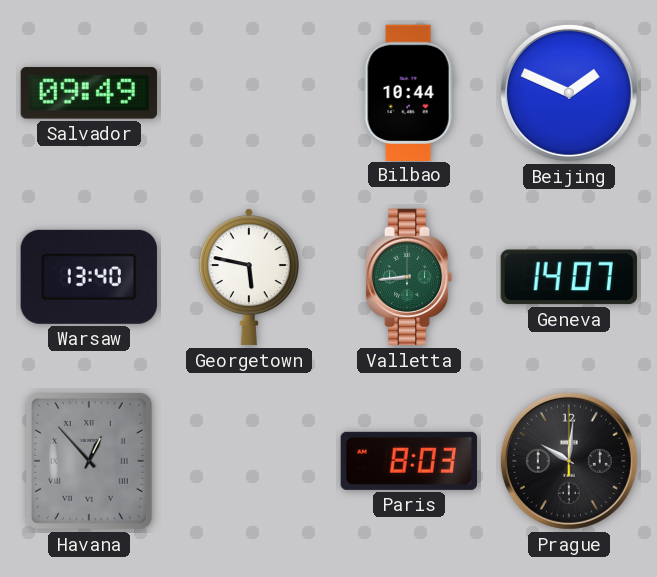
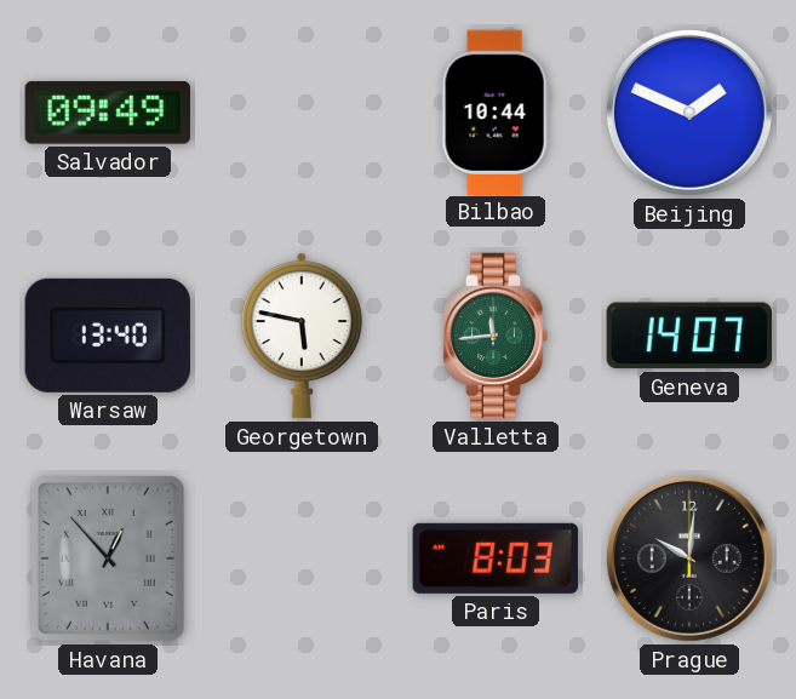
Valletta: 8:44 -> 11:44 (496, 336)
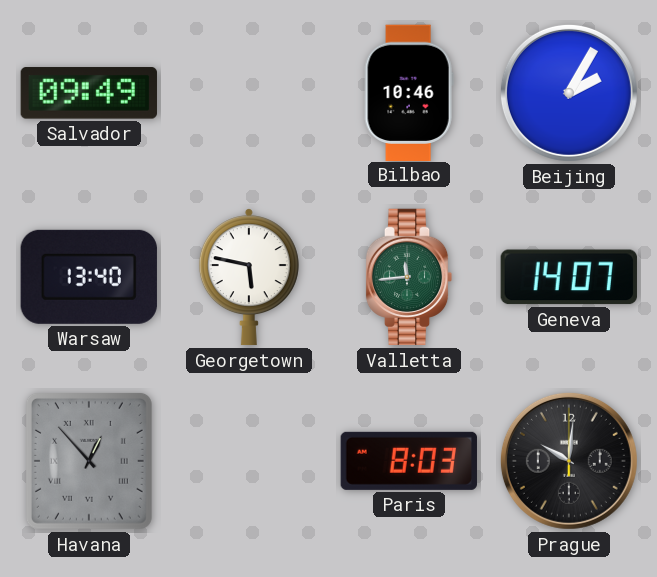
Bilbao: 10:44 -> 10:46 (409, 92)
Beijing: 1:49 -> 2:05 (569, 93)
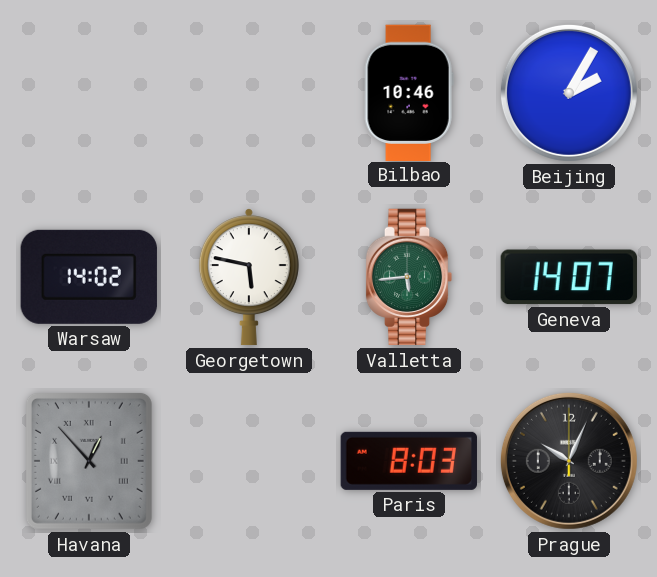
Salvador: 09:49 -> none (89, 93)
Warsaw: 13:40 -> 14:02 (89, 277)
Valletta: 11:44 -> 5:44 (409, 277)
Prague: 10:01 -> 10:04 (569, 461)
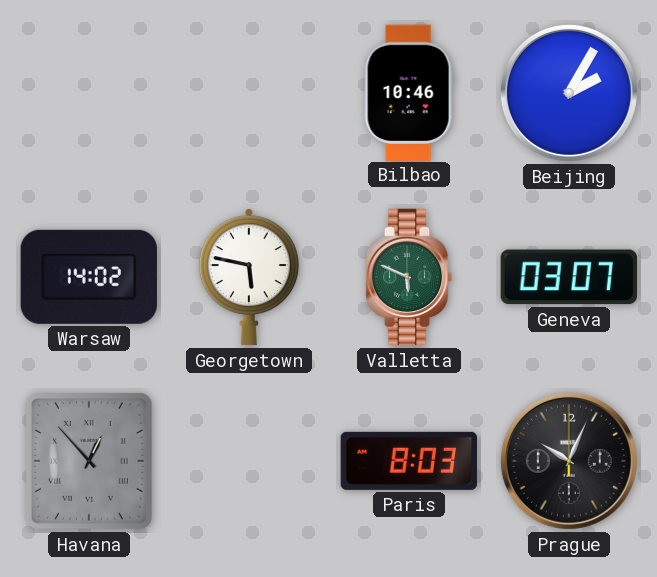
Valletta: 5:44 -> 5:49 (409, 277)
Geneva: 14:07 -> 03:07 (569, 277)
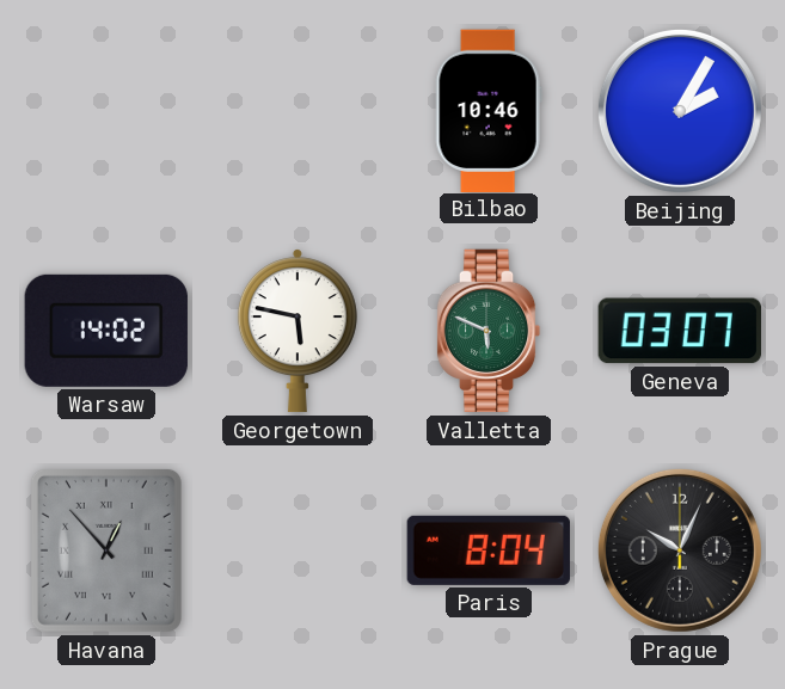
Paris: 8:03 -> 8:04 (489, 550)
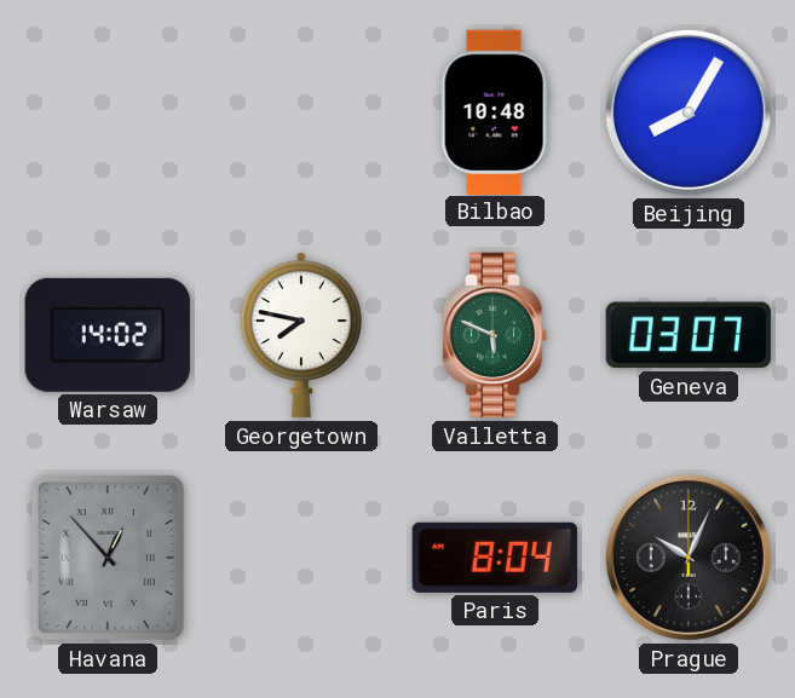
Bilbao: 10:46 -> 10:48 (495, 111)
Beijing: 2:05 -> 8:05 (689, 113)
Georgetown: 5:47 -> 7:47 (301, 335)
